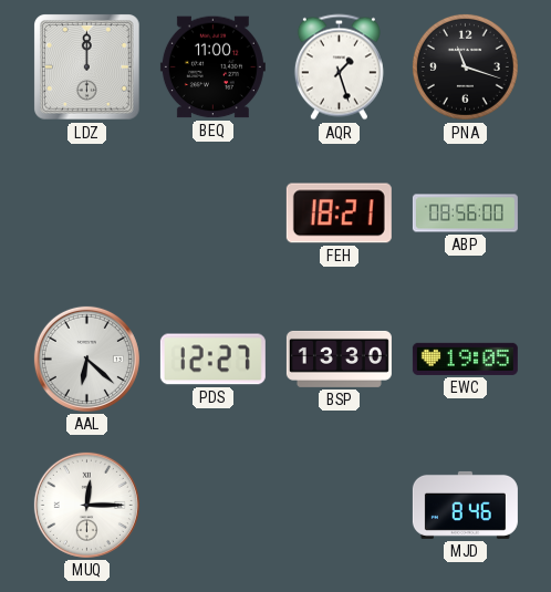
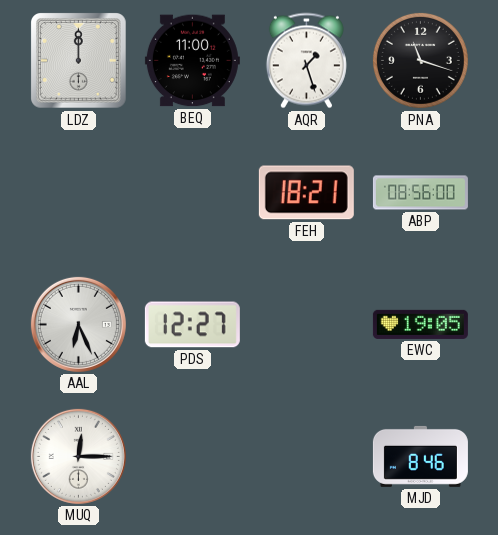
AAL: 6:22 -> 6:26 (78, 324)
BSP: 13:30 -> none (339, 359)
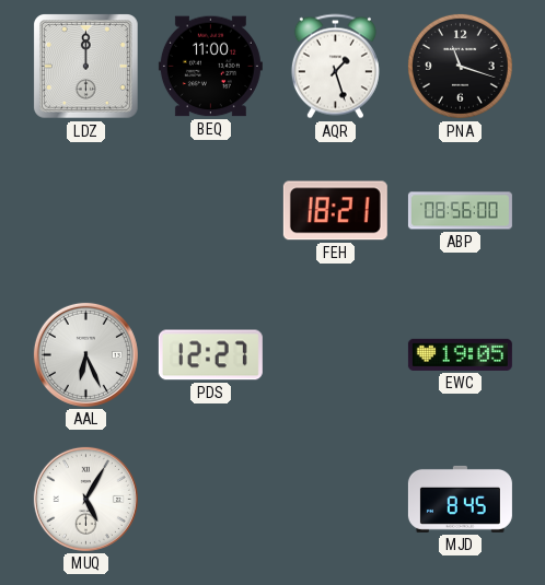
MUQ: 12:15 -> 5:05 (85, 499)
MJD: 8:46 -> 8:45 (460, 499)
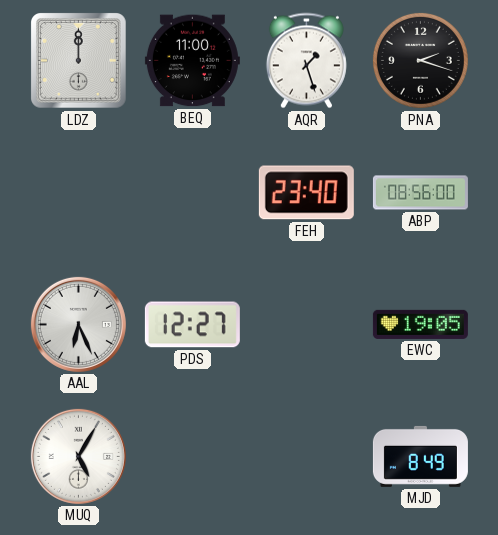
PNA: 11:18 -> 2:18 (420, 60)
FEH: 18:21 -> 23:40 (306, 193)
MJD: 8:45 -> 8:49 (420, 456)
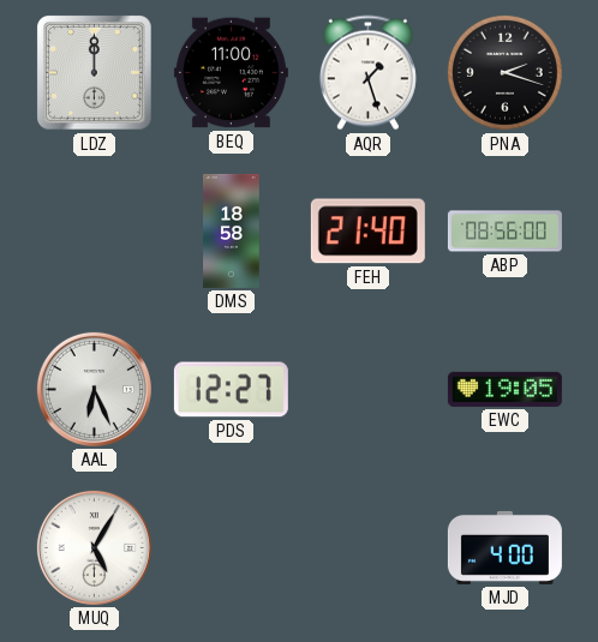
DMS: none -> 18:58 (232, 230)
FEH: 23:40 -> 21:40 (367, 232)
MJD: 8:49 -> 4:00 (504, 547)
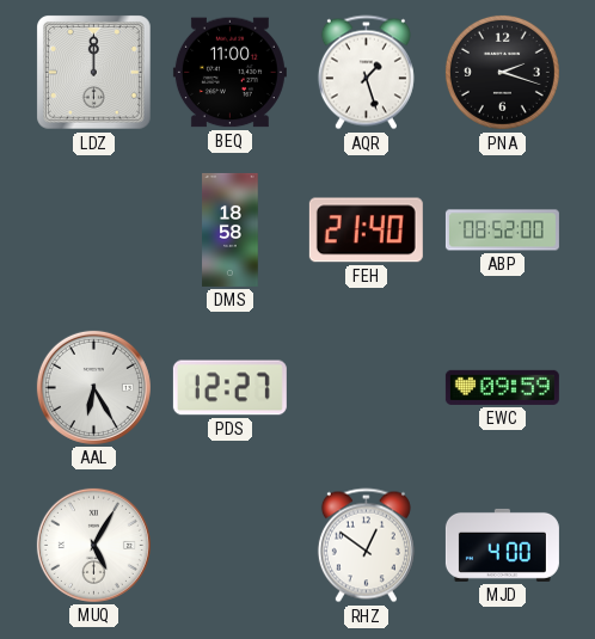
ABP: 08:56 -> 08:52 (502, 231)
AAL: 6:26 -> 6:25 (93, 387)
EWC: 19:05 -> 09:59 (502, 387)
RHZ: none -> 12:51 (366, 546)
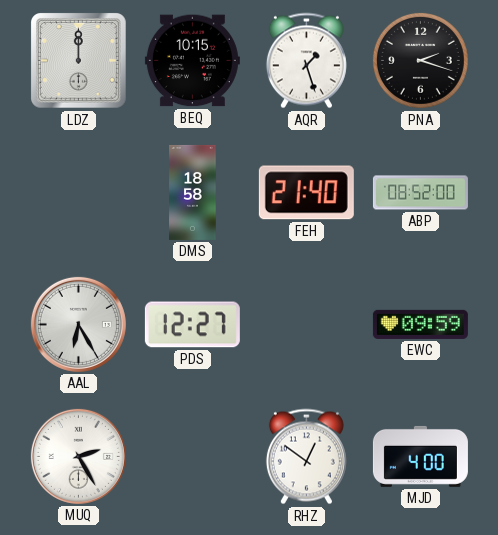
BEQ: 11:00 -> 10:15 (192, 61)
MUQ: 5:05 -> 2:25 (78, 456)
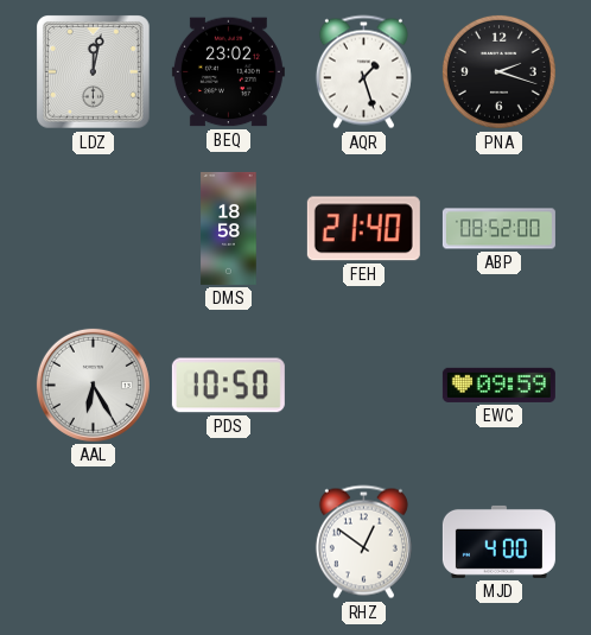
LDZ: 12:00 -> 12:02 (94, 72)
BEQ: 10:15 -> 23:02 (228, 72)
PDS: 12:27 -> 10:50 (228, 386)
MUQ: 2:25 -> none (78, 456)
